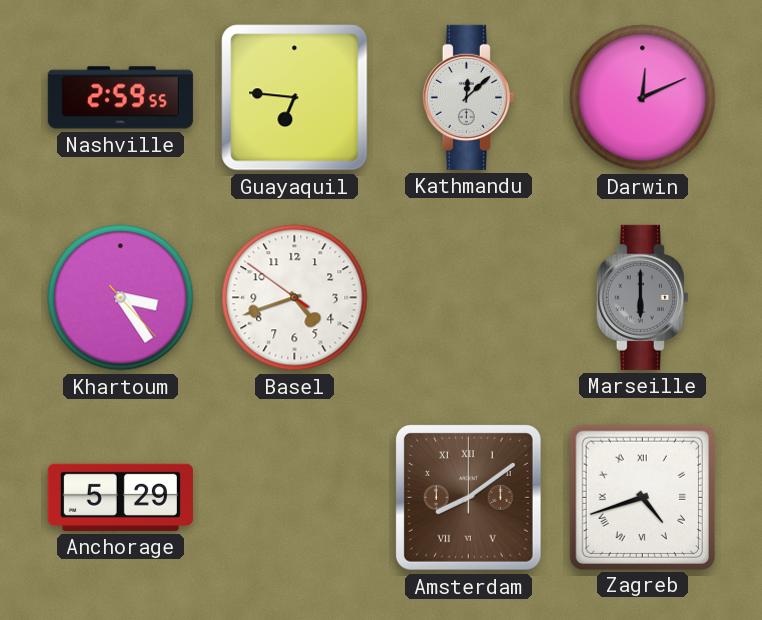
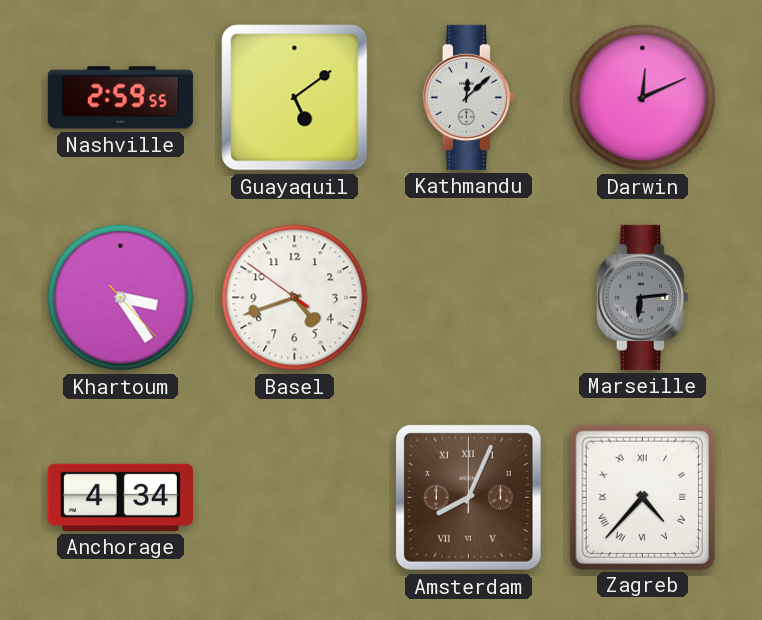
Guayaquil: 6:46 -> 5:09 (295, 98)
Marseille: 6:00 -> 6:14 (642, 297)
Anchorage: 5:29 -> 4:34 (120, 497)
Amsterdam: 8:09 -> 8:04 (468, 497)
Zagreb: 4:42 -> 4:37 (642, 497)
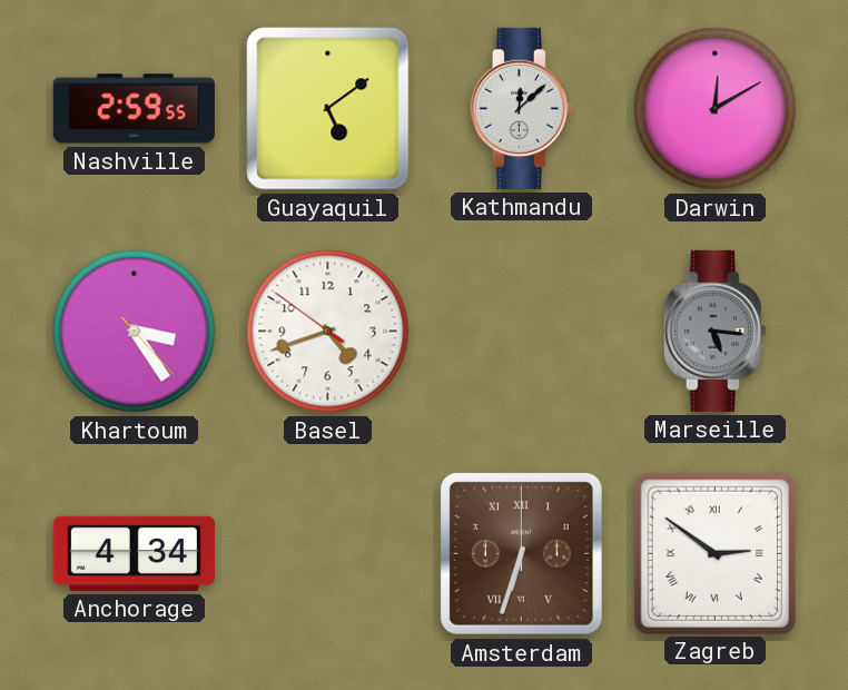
Darwin: 12:11 -> 12:10 (716, 109)
Marseille: 6:14 -> 5:16 (714, 331)
Amsterdam: 8:04 -> 6:33 (521, 553)
Zagreb: 4:37 -> 2:51 (714, 553)
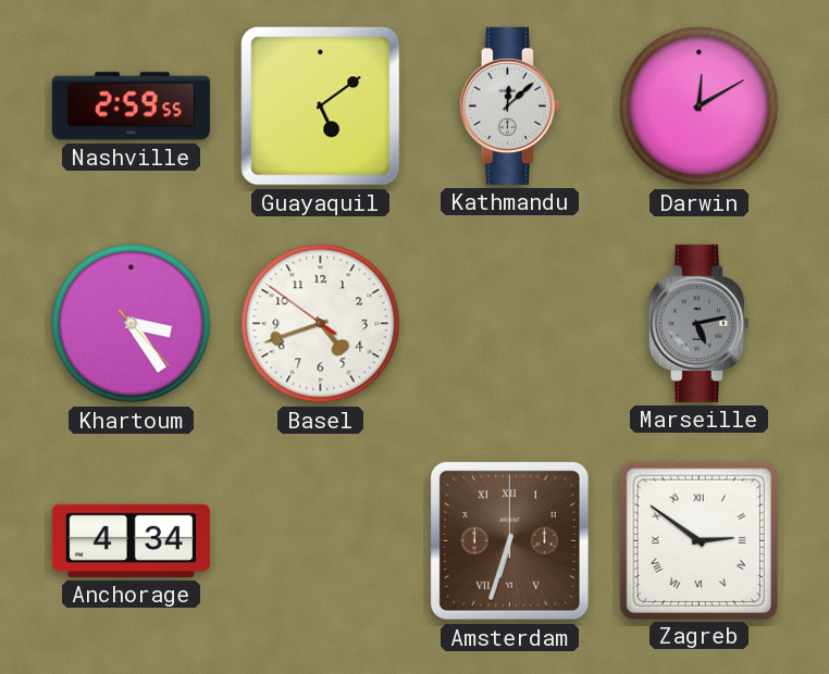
Marseille: 5:16 -> 5:13 (698, 323)
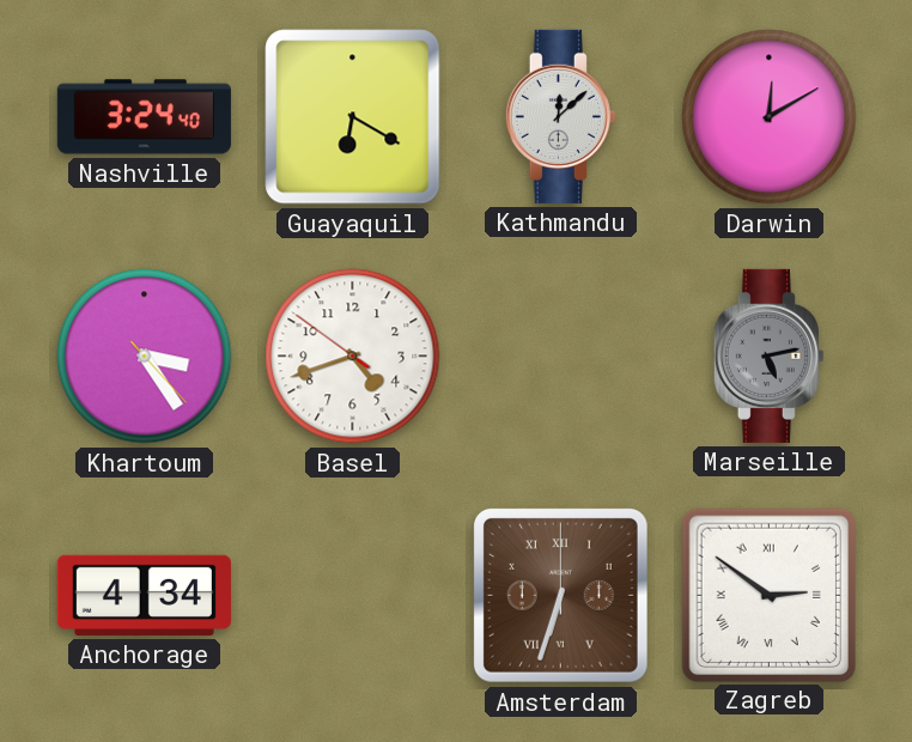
Nashville: 2:59 -> 3:24 (144, 117)
Guayaquil: 5:09 -> 6:20 (353, 117)
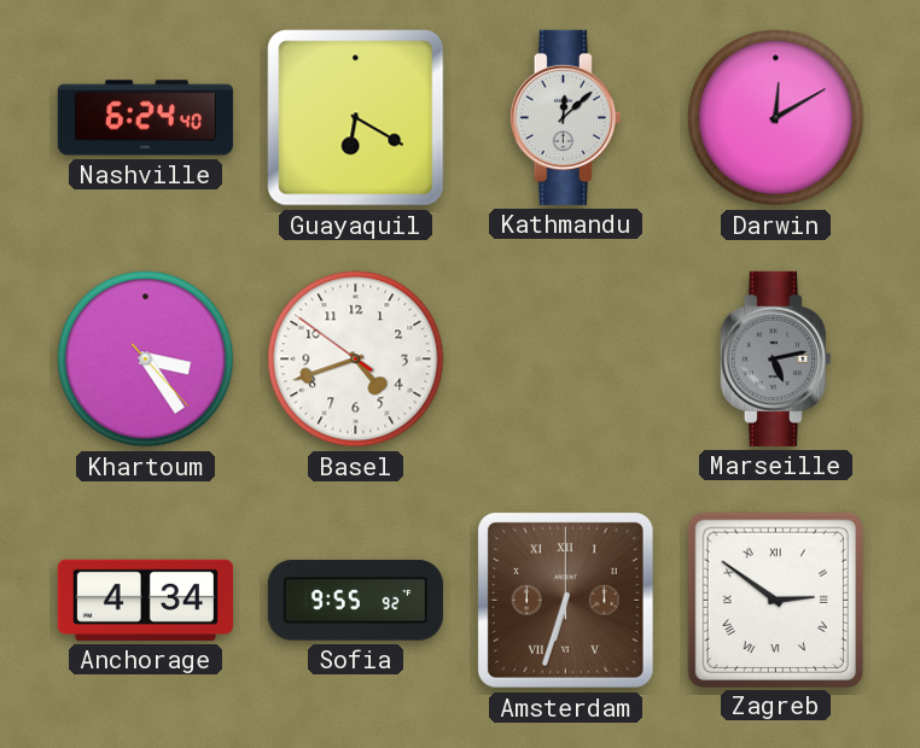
Nashville: 3:24 -> 6:24 (145, 118)
Sofia: none -> 9:55 (355, 601)
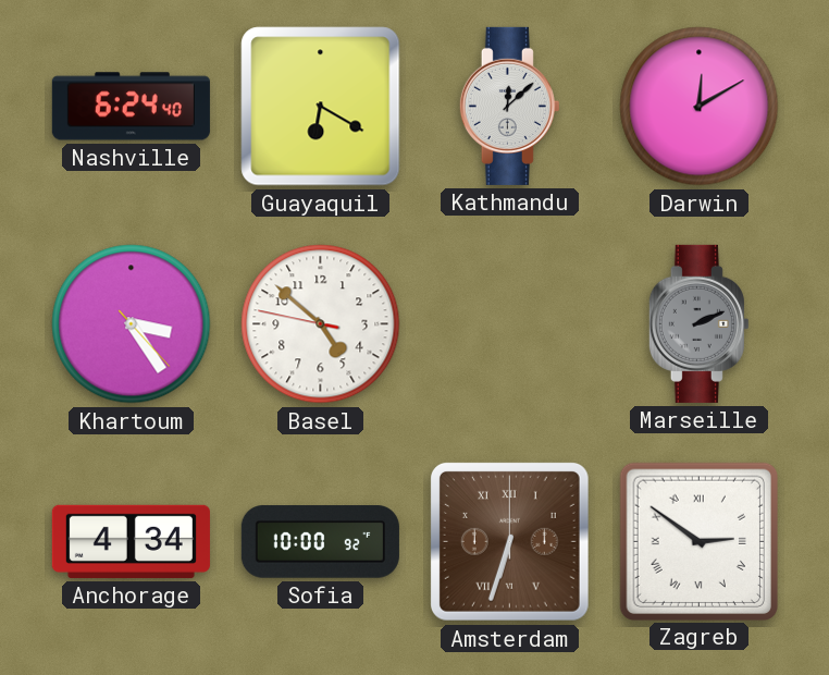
Basel: 4:41 -> 4:51 (321, 324)
Marseille: 5:13 -> 2:11 (698, 323)
Sofia: 9:55 -> 10:00 (320, 542)
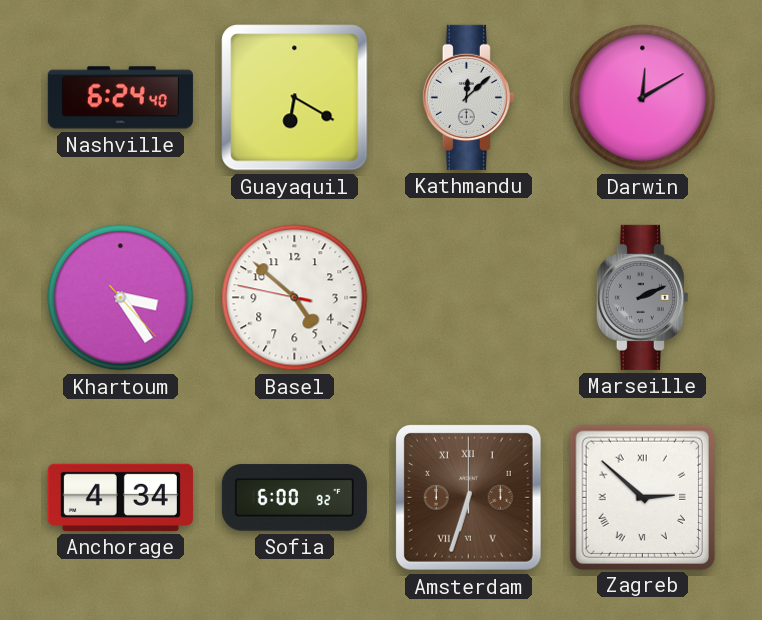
Sofia: 10:00 -> 6:00 (294, 498)
Zagreb: 2:51 -> 2:52 (642, 497)
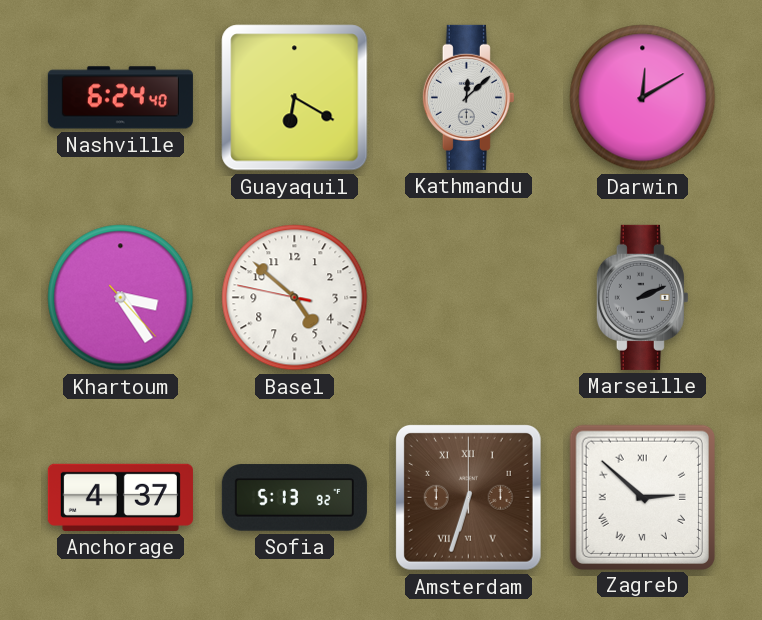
Anchorage: 4:34 -> 4:37 (120, 497)
Sofia: 6:00 -> 5:13 (294, 498)
